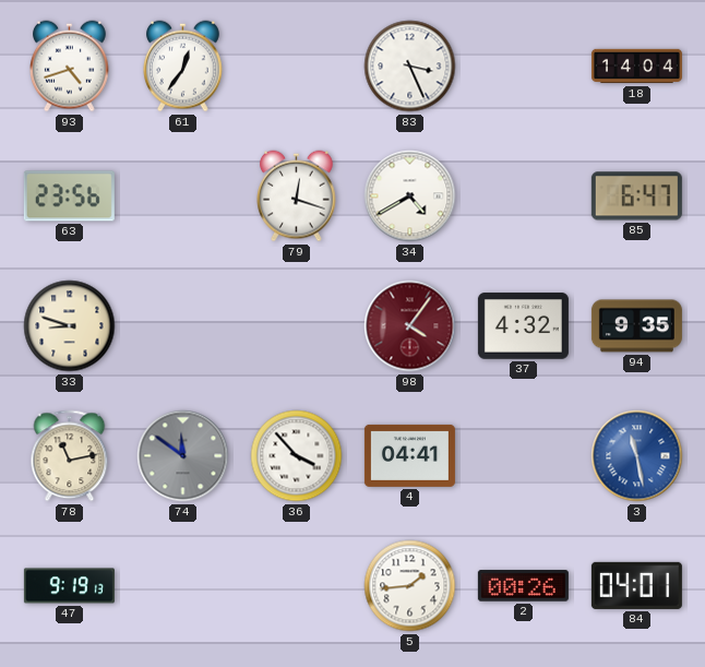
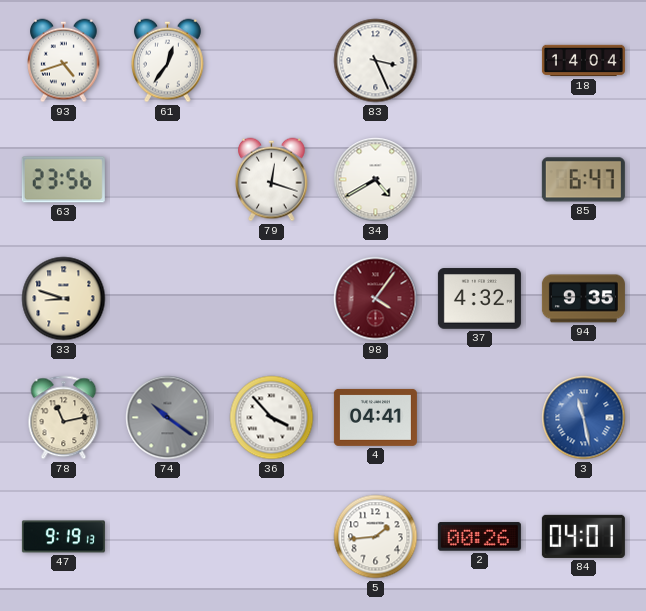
74: 11:51 -> 10:21 (168, 418)
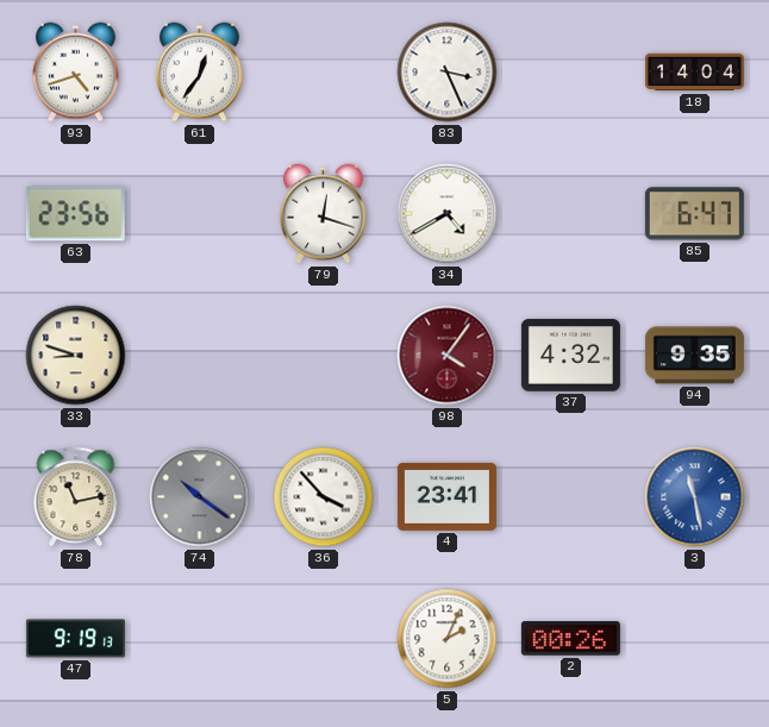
4: 04:41 -> 23:41 (446, 496)
5: 1:44 -> 2:04 (448, 639)
84: 04:01 -> none (583, 536)
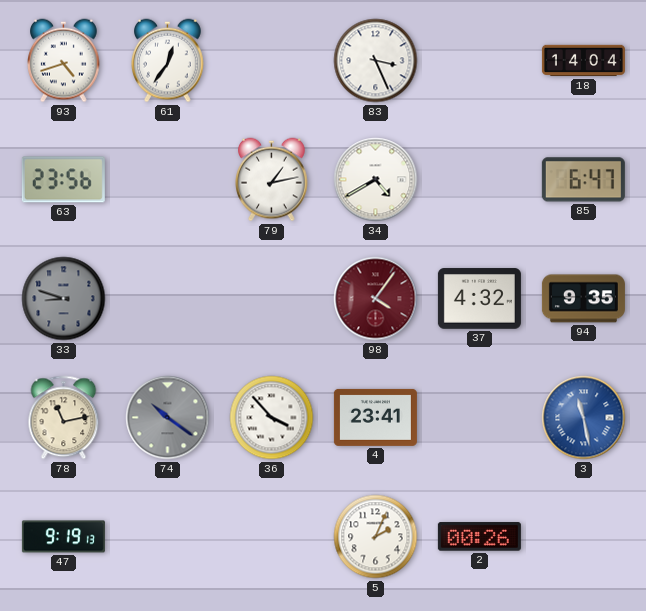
79: 12:18 -> 1:13 (272, 180)
33 dial: cream -> grey (64, 299)
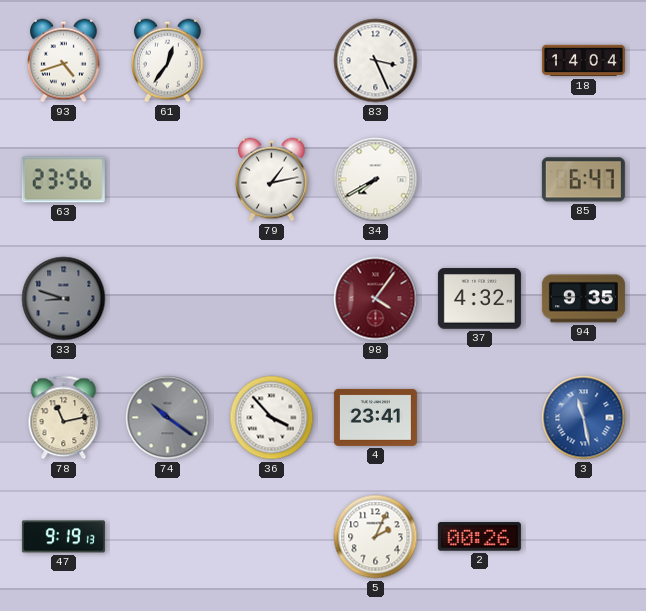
34: 4:40 -> 7:40 (376, 180)
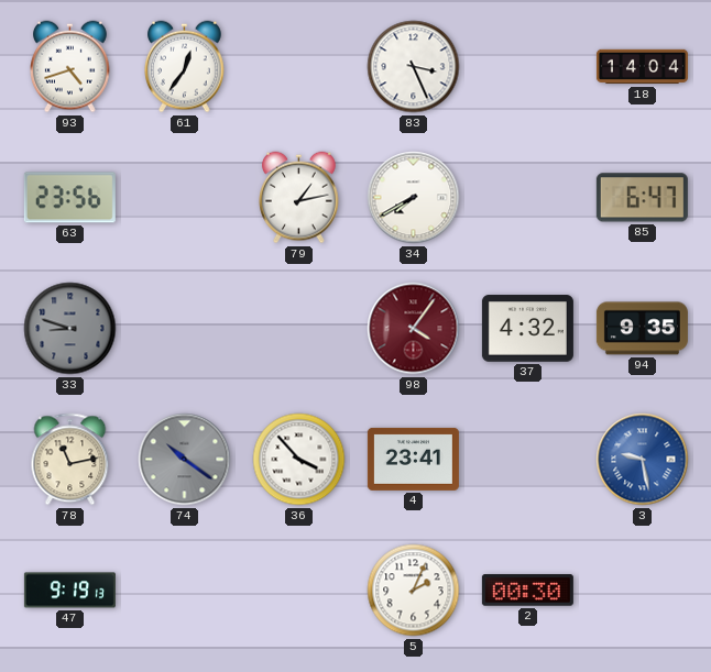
3: 11:28 -> 9:28 (643, 460)
2: 00:26 -> 00:30 (527, 591)
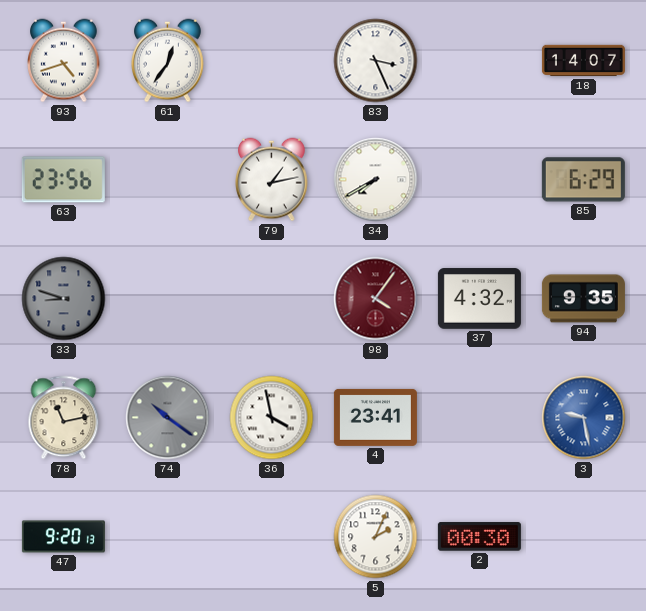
18: 14:04 -> 14:07 (583, 61)
85: 6:47 -> 6:29 (583, 180)
36: 3:53 -> 3:58 (272, 418)
47: 9:19 -> 9:20 (63, 537)
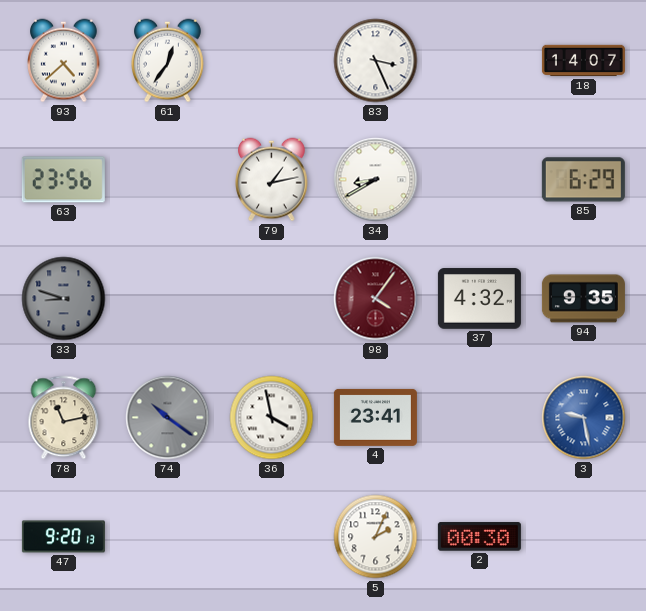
93: 4:42 -> 4:38 (64, 61)
34: 7:40 -> 8:40 (376, 180)
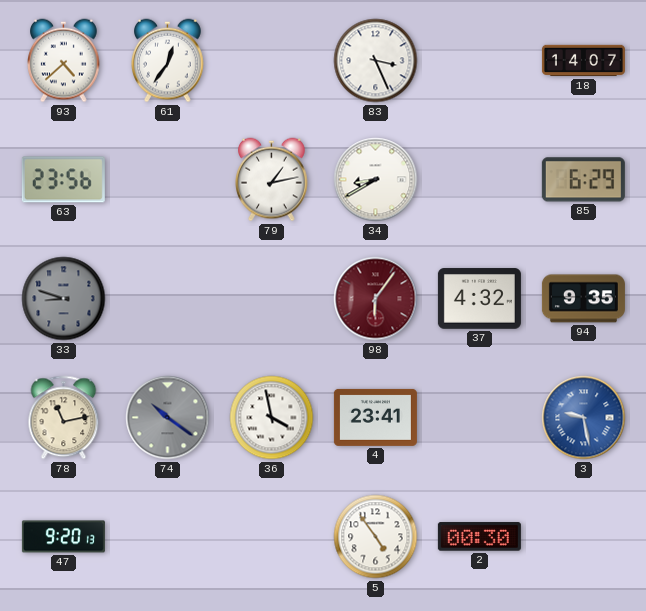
98: 4:06 -> 6:06 (376, 299)
5: 2:04 -> 4:54 (376, 537)
